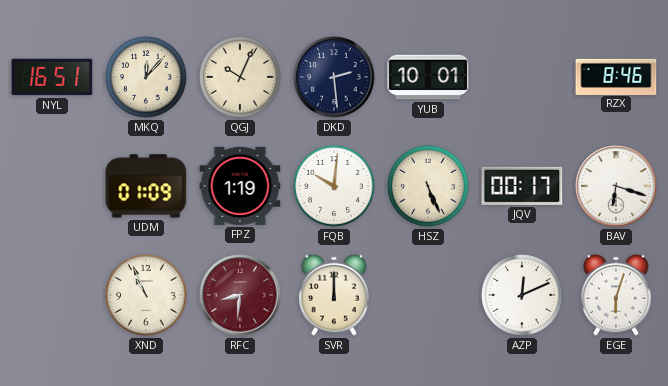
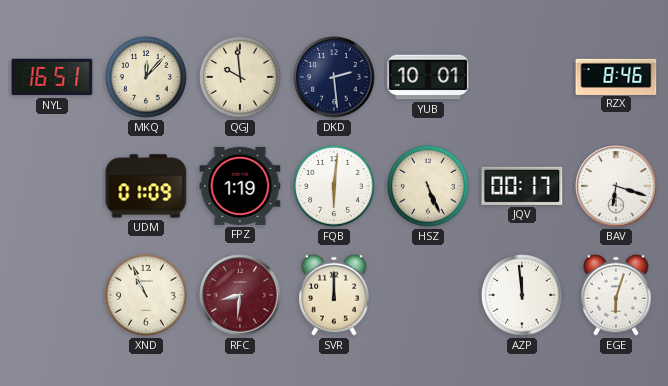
QGJ: 10:04 -> 9:59 (240, 77)
FQB: 10:01 -> 6:01 (334, 186)
AZP: 12:11 -> 11:59 (522, 295)
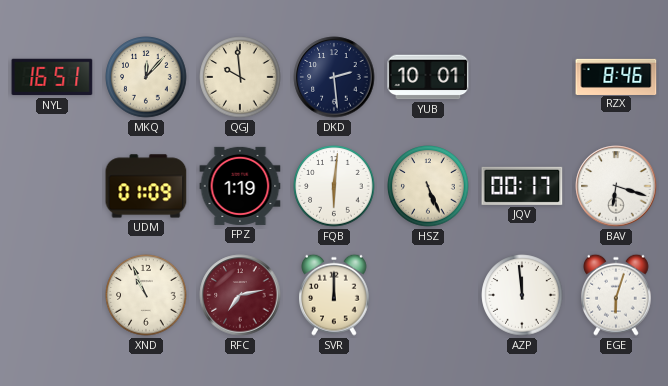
RFC: 8:31 -> 7:13 (240, 295)
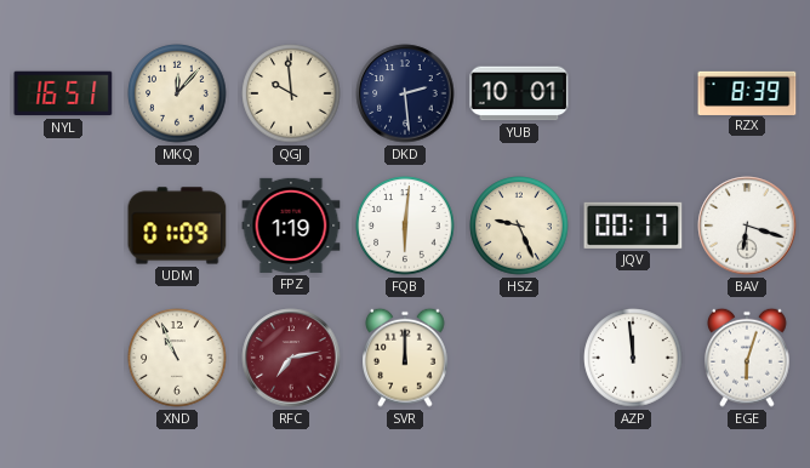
RZX: 8:46 -> 8:39 (747, 92)
HSZ: 5:26 -> 9:26 (519, 226)
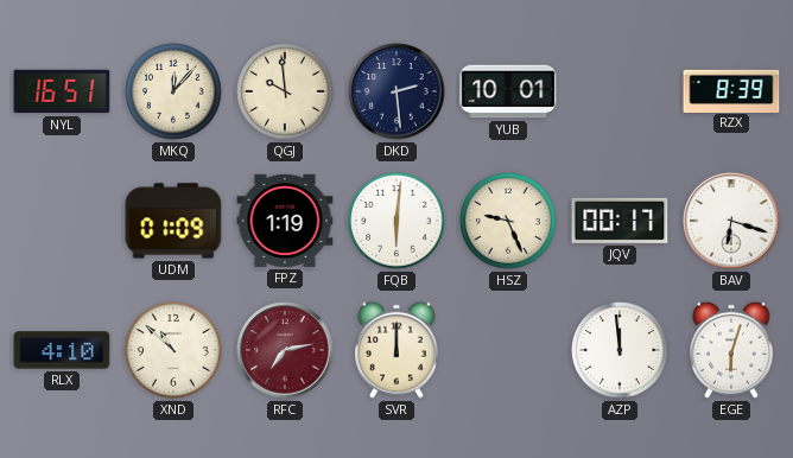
RLX: none -> 4:10 (62, 350)
XND: 10:56 -> 10:52 (173, 350)
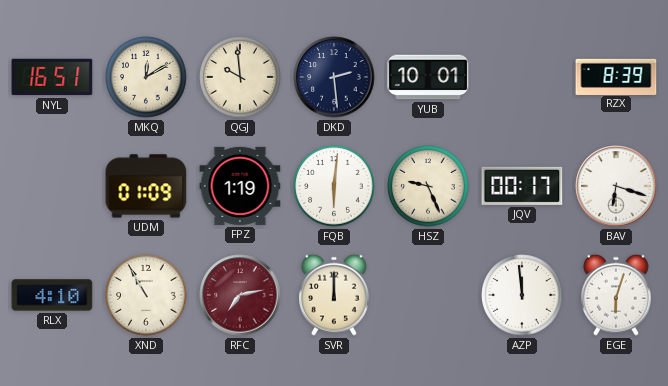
MKQ: 12:07 -> 12:10 (146, 77)
XND: 10:52 -> 10:55 (146, 295)
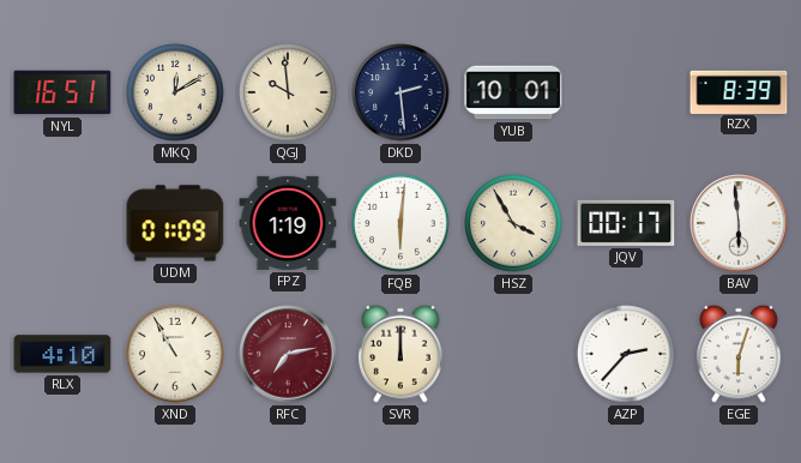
HSZ: 9:26 -> 3:55 (513, 223)
BAV: 6:18 -> 5:59 (739, 223)
AZP: 11:59 -> 2:37 (626, 354)
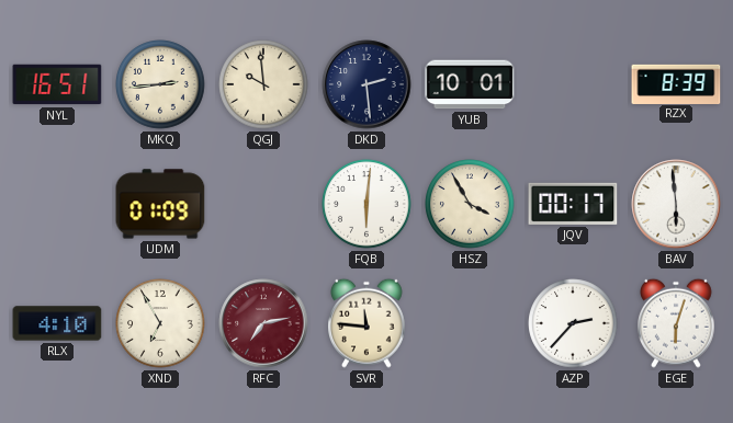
MKQ: 12:10 -> 2:44 (160, 84)
FPZ: 1:19 -> none (288, 223)
XND: 10:55 -> 6:55 (160, 323)
SVR: 12:00 -> 11:46 (368, 323)
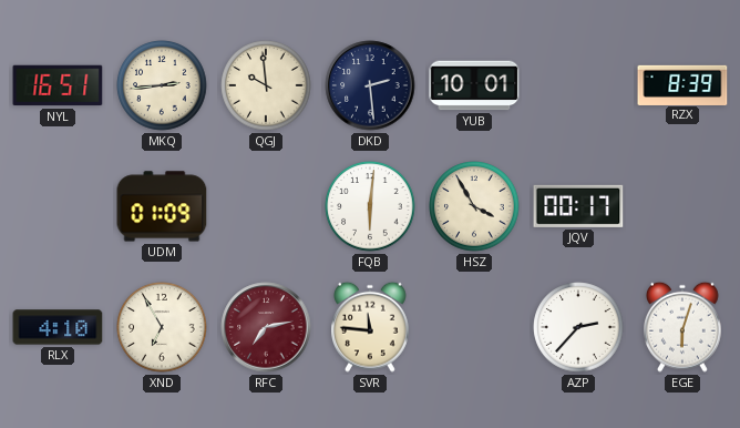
BAV: 5:59 -> none (676, 204)
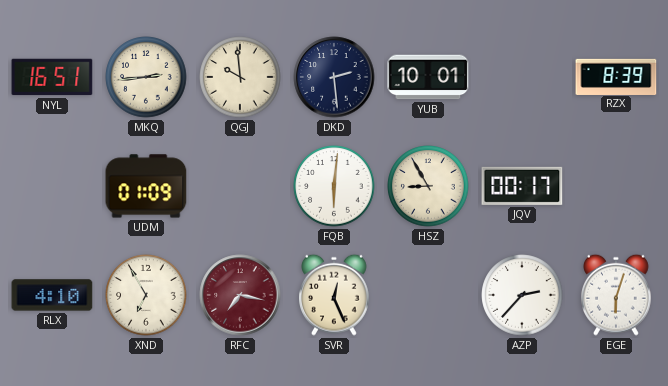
HSZ: 3:55 -> 8:55 (428, 186)
RFC: 7:13 -> 7:17 (240, 295)
SVR: 11:46 -> 12:26 (335, 295)
